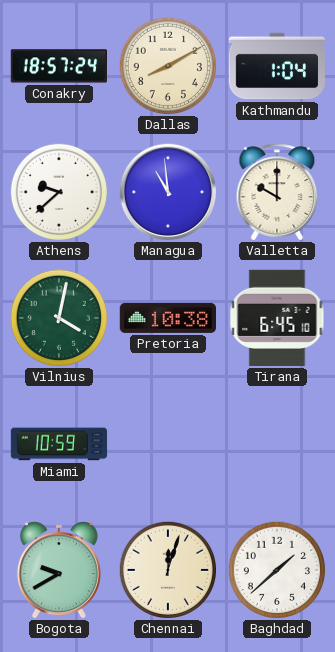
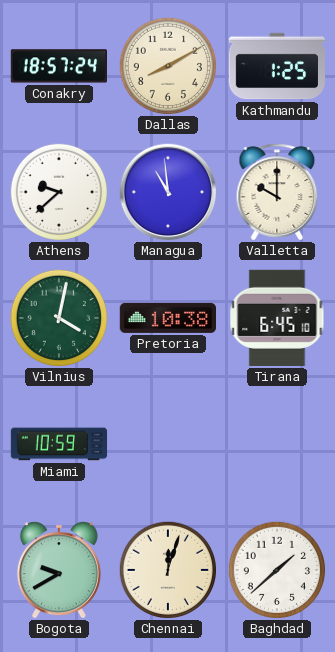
Kathmandu: 1:04 -> 1:25 (277, 66)
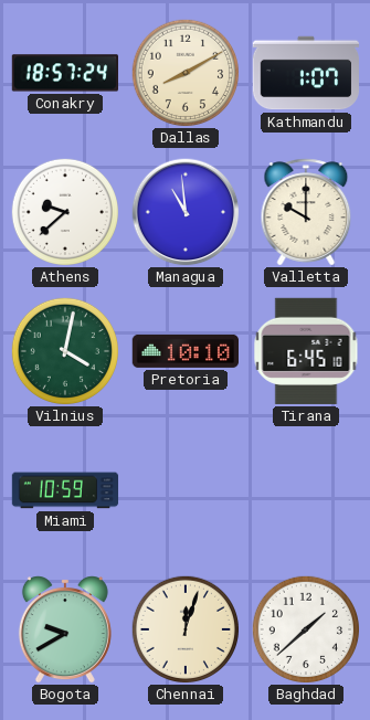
Kathmandu: 1:25 -> 1:07 (306, 73)
Pretoria: 10:38 -> 10:10 (184, 351)
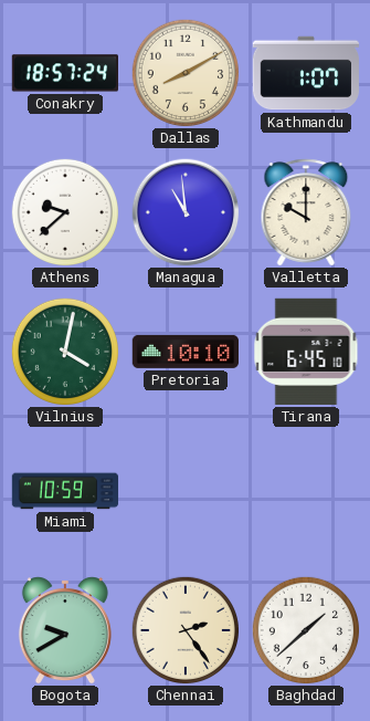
Chennai: 12:03 -> 2:24 (184, 629)
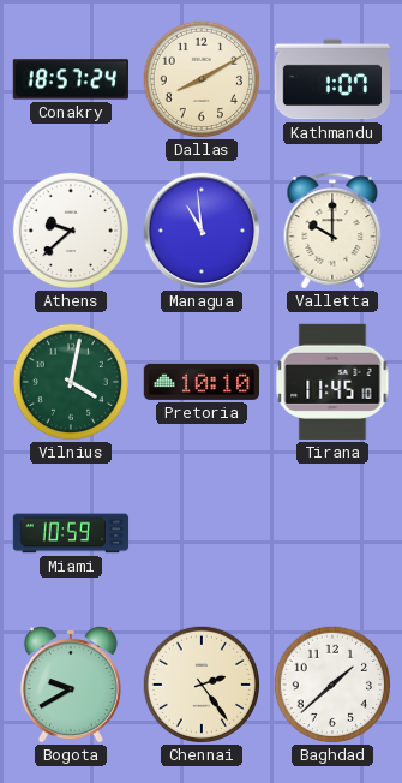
Tirana: 6:45 -> 11:45 (332, 382)
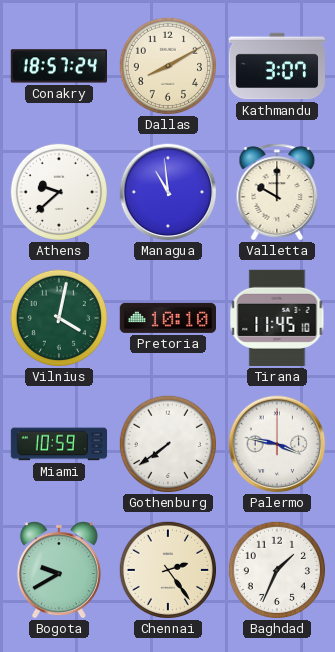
Kathmandu: 1:07 -> 3:07 (277, 66)
Gothenburg: none -> 7:39 (167, 443)
Palermo: none -> 3:47 (277, 444)
Baghdad: 1:38 -> 1:34 (276, 569)
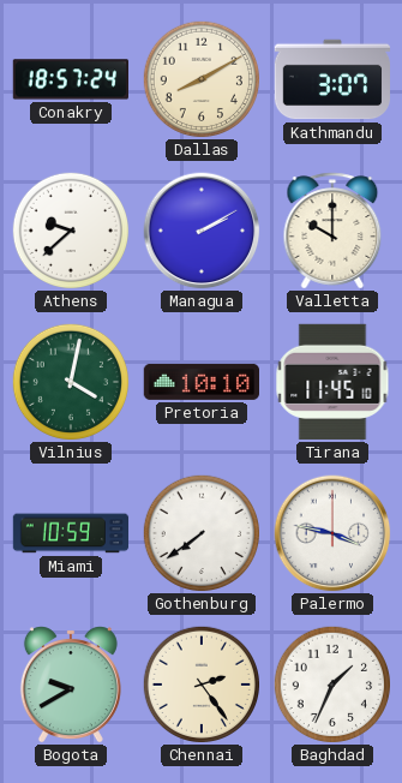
Managua: 10:59 -> 2:10 (202, 231)
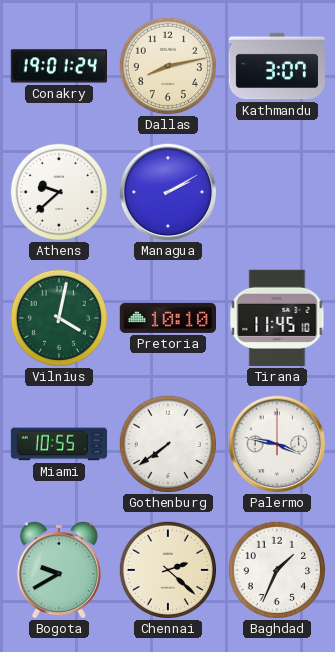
Conakry: 18:57 -> 19:01 (58, 66)
Dallas: 8:10 -> 8:13 (167, 65)
Valletta: 10:00 -> none (332, 231)
Miami: 10:59 -> 10:55 (59, 444)
Chennai: 2:24 -> 2:22 (167, 569)
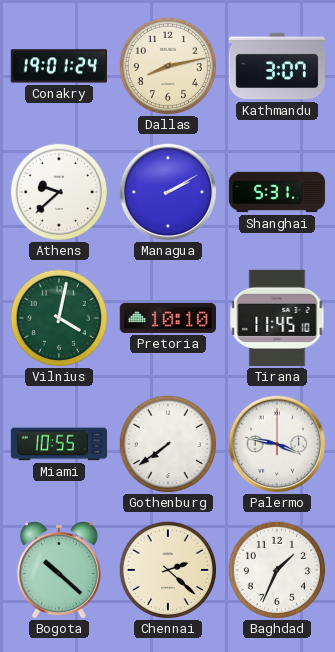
Shanghai: none -> 5:31 (277, 192)
Bogota: 9:40 -> 10:22 (59, 570)
